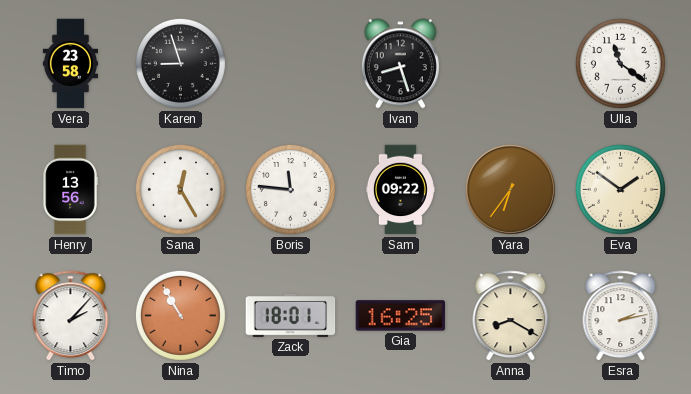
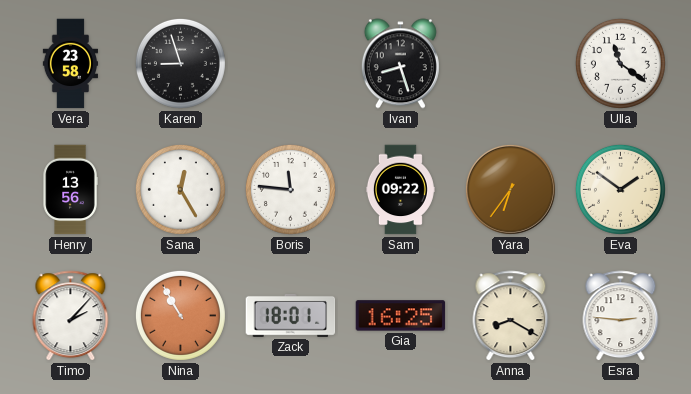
Esra: 2:13 -> 2:46 (621, 316)
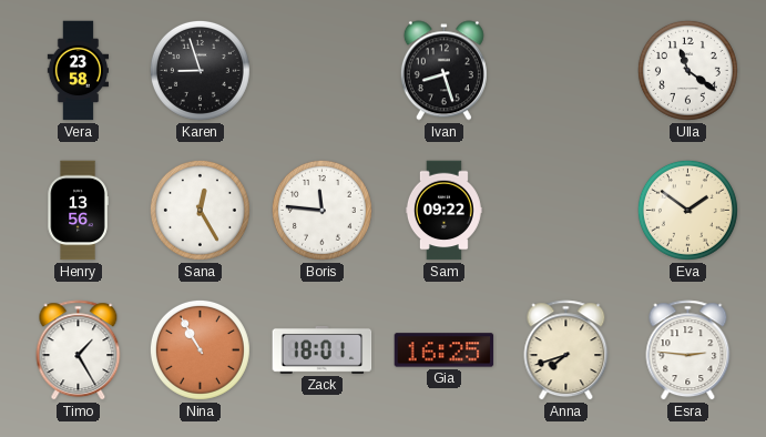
Yara: 6:36 -> none (510, 189)
Timo: 2:07 -> 1:25 (79, 350)
Anna: 8:20 -> 7:42 (566, 350)
